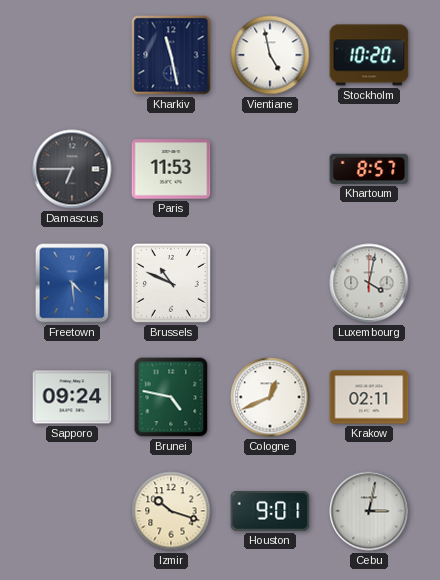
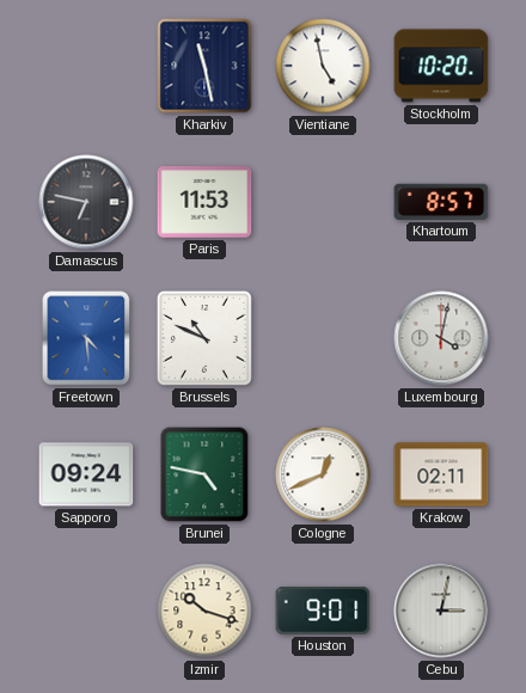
Damascus: 6:45 -> 6:47 (86, 202)
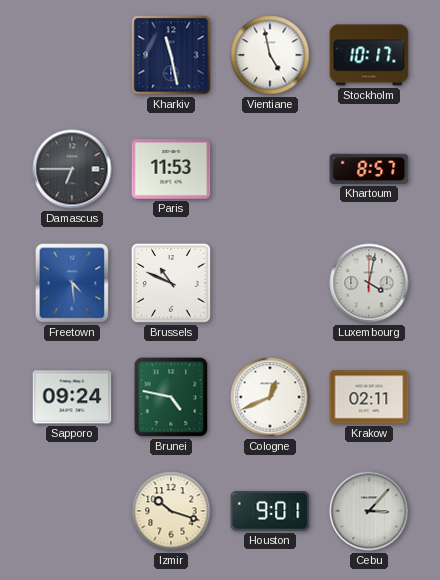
Stockholm: 10:20 -> 10:17 (369, 55)
Damascus: 6:47 -> 6:45 (72, 169)
Cebu: 3:02 -> 3:07 (369, 511)
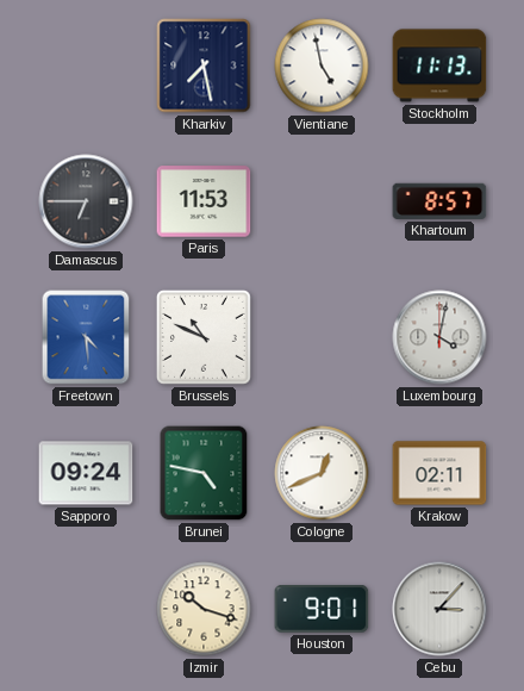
Kharkiv: 11:28 -> 7:28 (204, 66)
Stockholm: 10:17 -> 11:13 (439, 66)
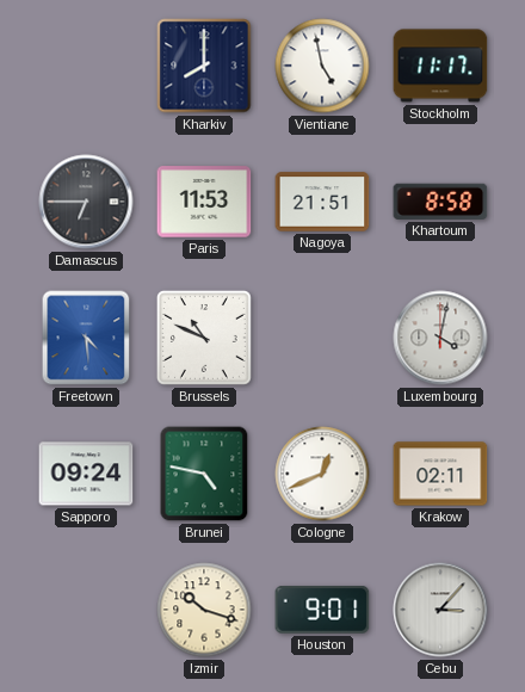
Kharkiv: 7:28 -> 8:00 (204, 66)
Stockholm: 11:13 -> 11:17 (440, 66)
Nagoya: none -> 21:51 (322, 202)
Khartoum: 8:57 -> 8:58 (440, 202)
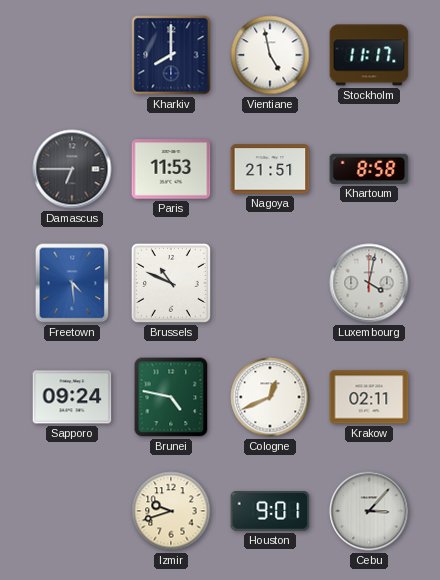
Izmir: 10:18 -> 9:42 (171, 511)
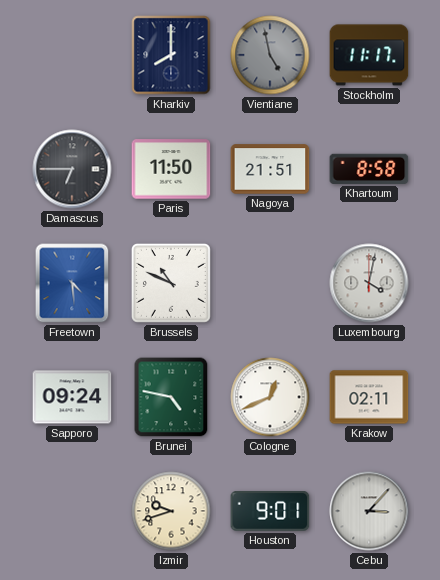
Vientiane dial: white -> grey (270, 55)
Paris: 11:53 -> 11:50 (171, 169)
